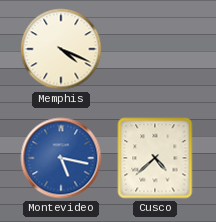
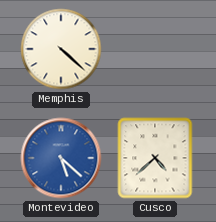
Memphis: 4:19 -> 4:22 (61, 49)
Montevideo: 5:17 -> 5:22 (61, 158)
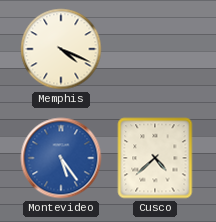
Memphis: 4:22 -> 4:19 (61, 49)
Montevideo: 5:22 -> 5:24 (61, 158)
